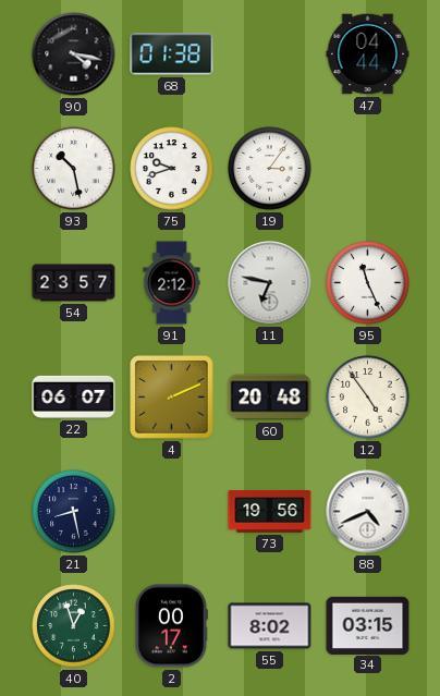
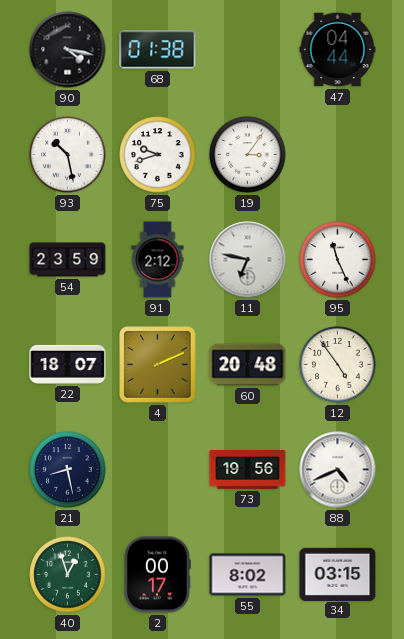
54: 23:57 -> 23:59 (68, 260)
22: 06:07 -> 18:07 (68, 364)
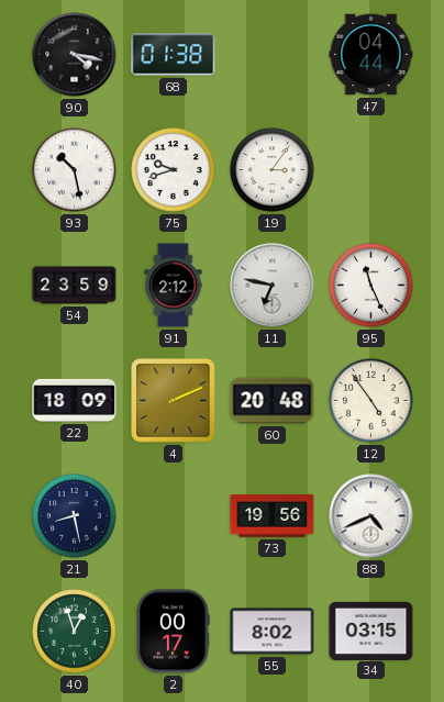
22: 18:07 -> 18:09 (75, 400)
